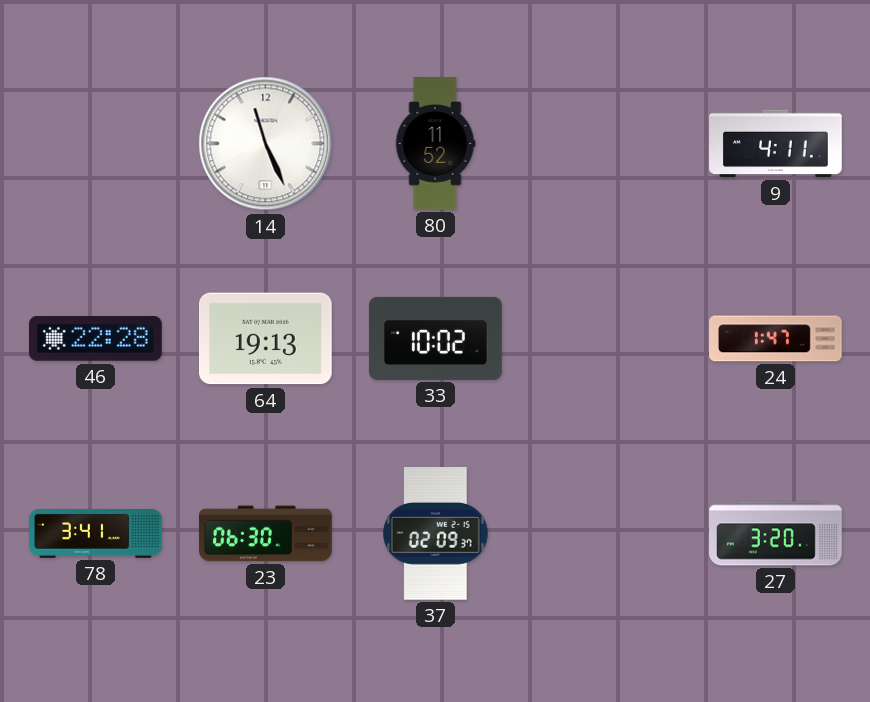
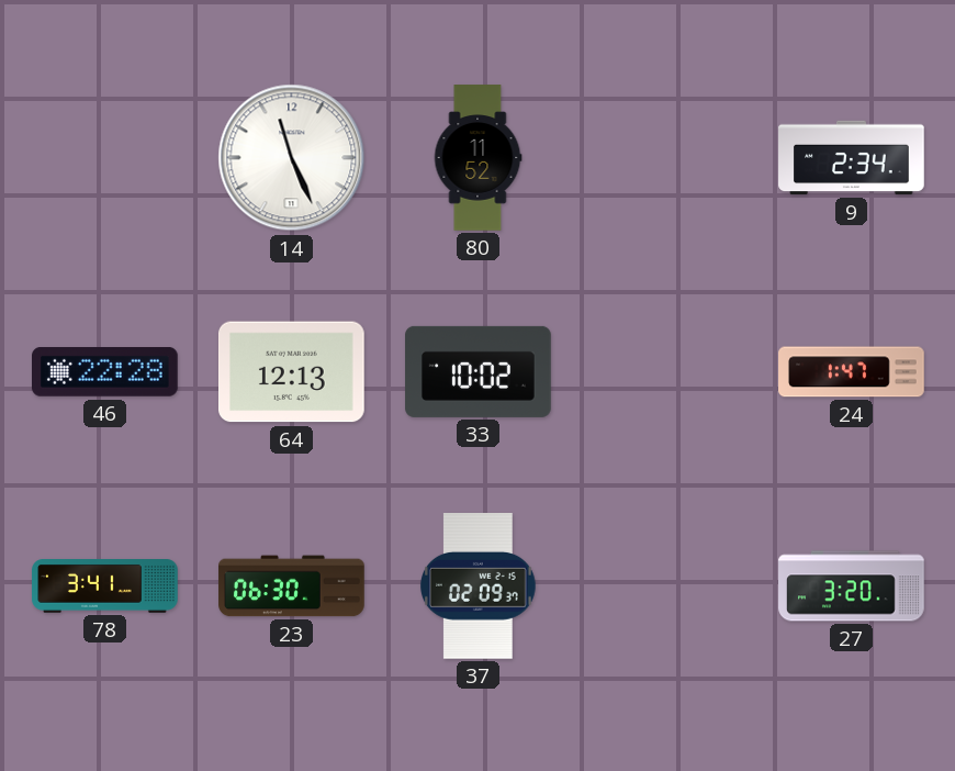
9: 4:11 -> 2:34 (852, 158)
64: 19:13 -> 12:13 (292, 372)
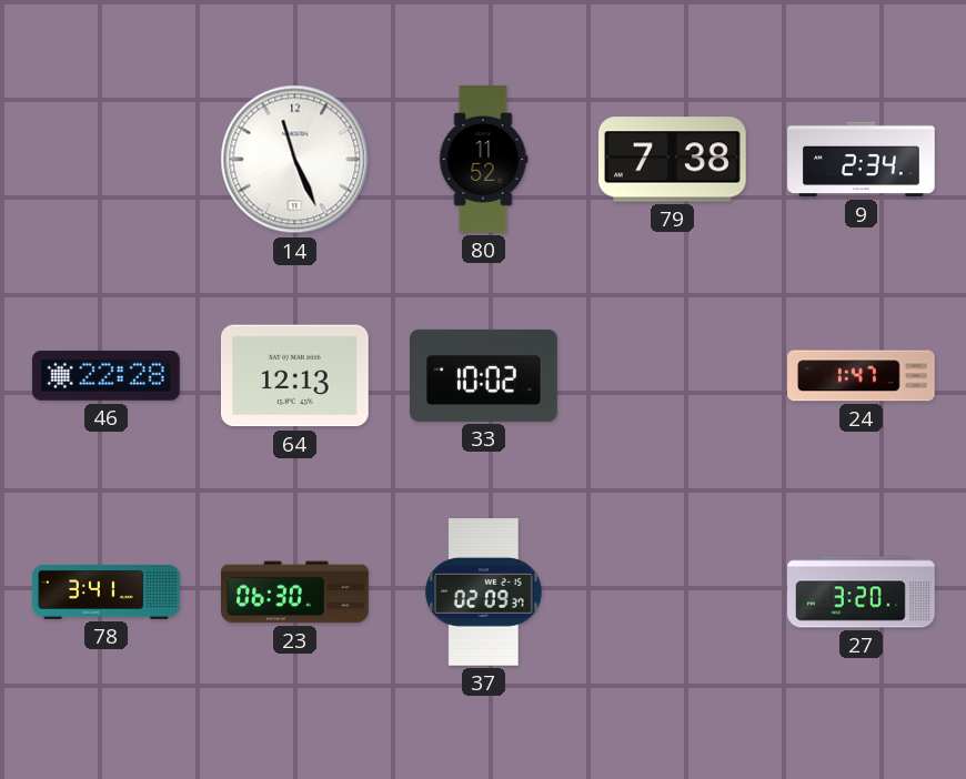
79: none -> 7:38 (673, 160)
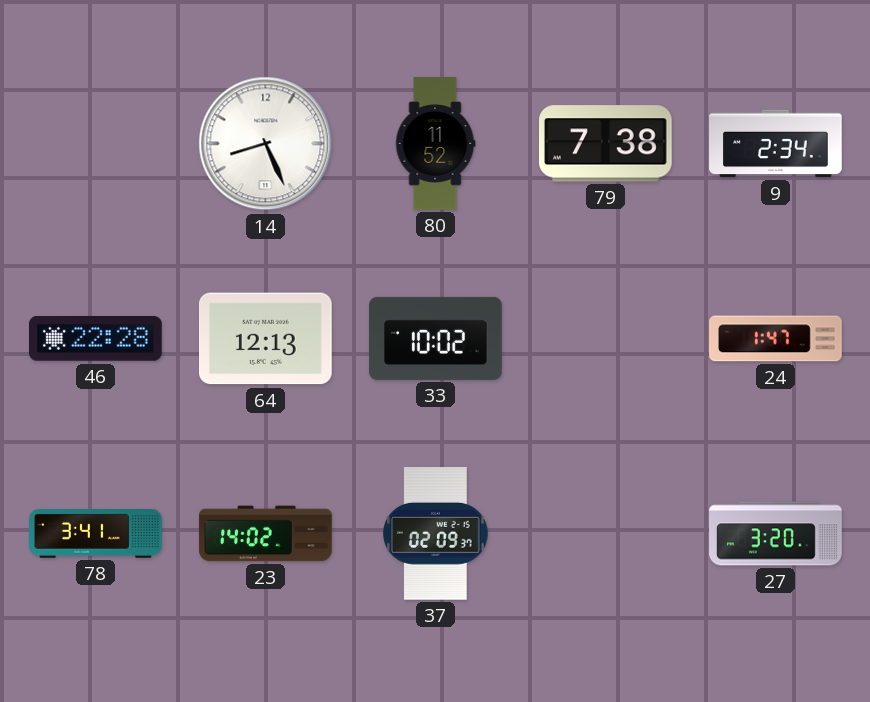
14: 11:26 -> 8:26 (266, 144)
23: 06:30 -> 14:02 (266, 534)
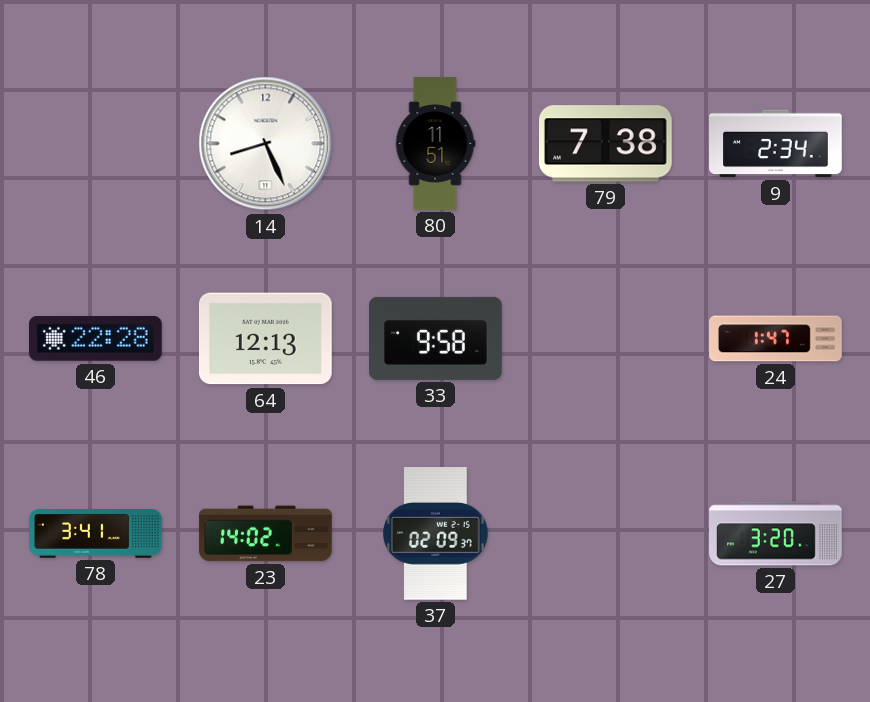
80: 11:52 -> 11:51 (435, 144)
33: 10:02 -> 9:58 (436, 338)
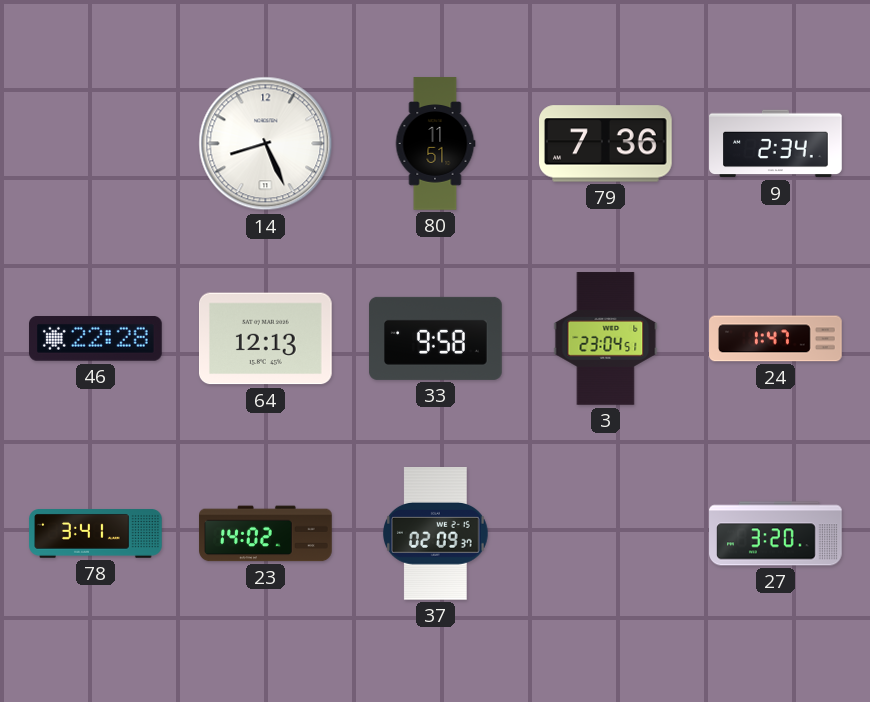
79: 7:38 -> 7:36 (606, 144)
3: none -> 23:04 (606, 339)
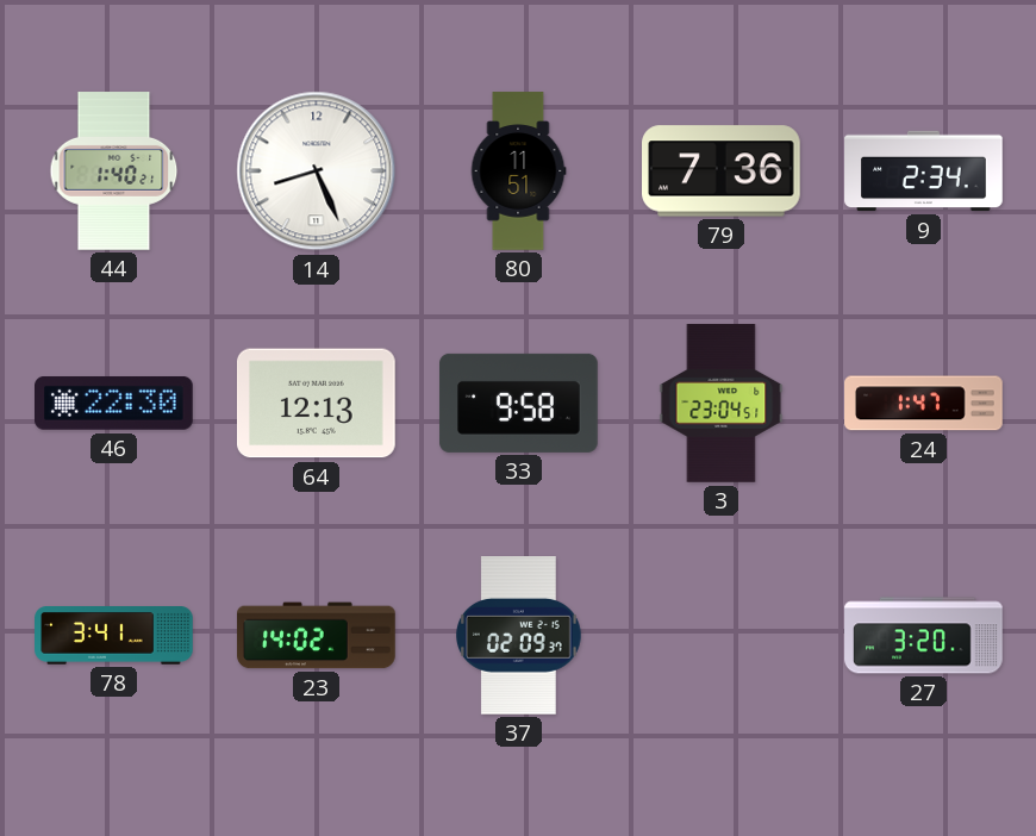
44: none -> 1:40 (114, 171)
46: 22:28 -> 22:30 (114, 404)
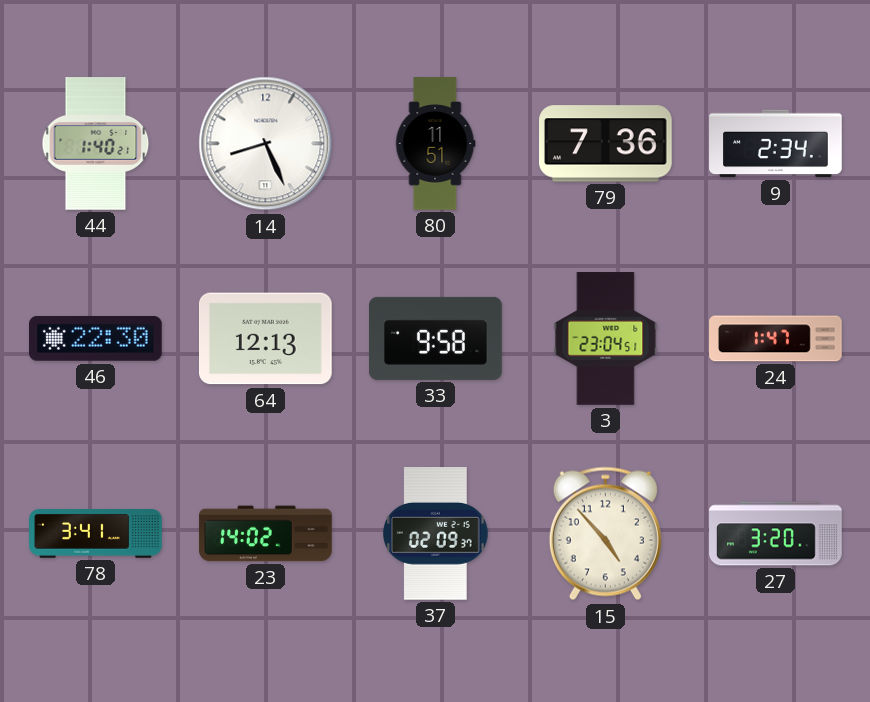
15: none -> 4:53 (605, 534)
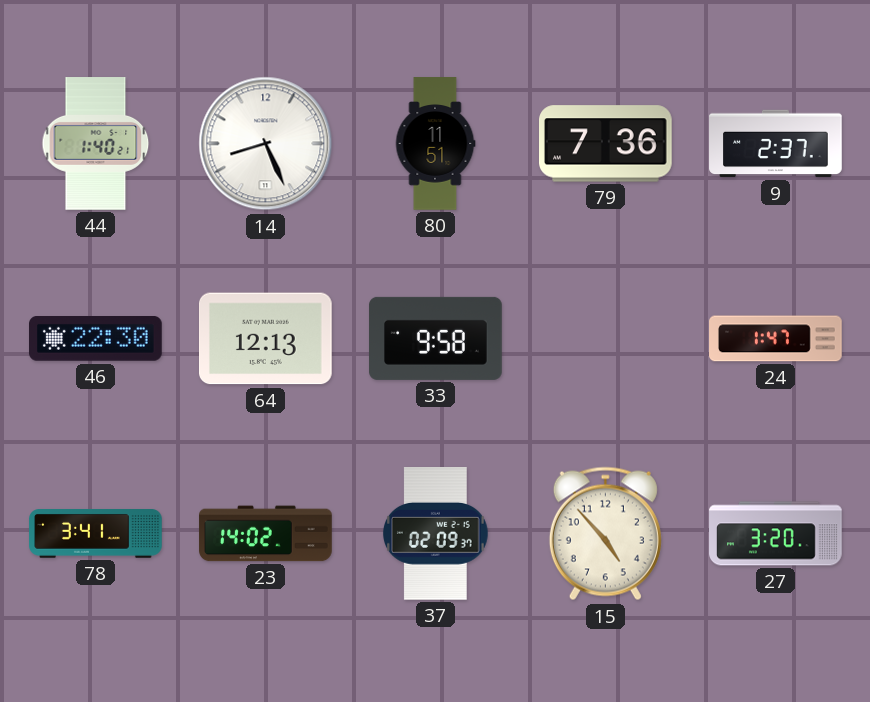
9: 2:34 -> 2:37 (776, 144)
3: 23:04 -> none (606, 339)
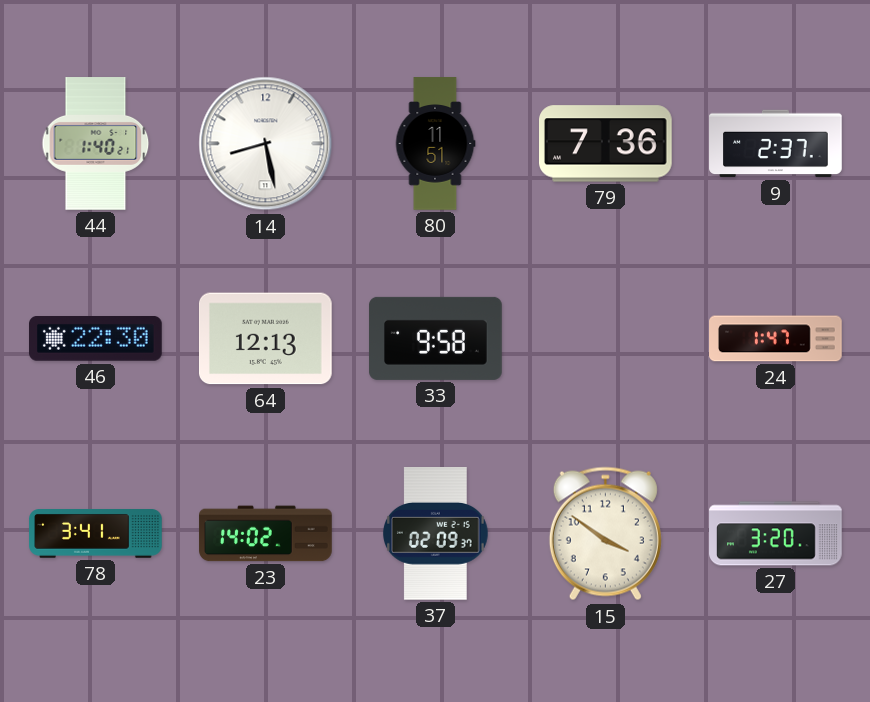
14: 8:26 -> 8:28 (266, 144)
15: 4:53 -> 3:51 (605, 534)
